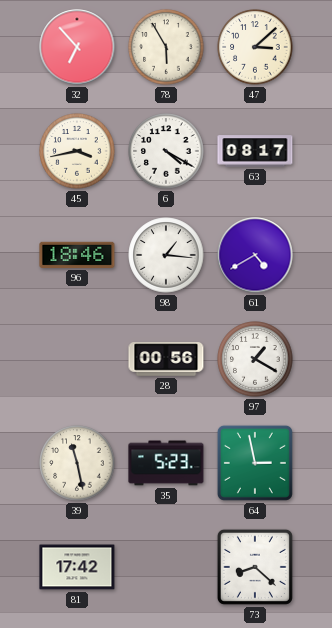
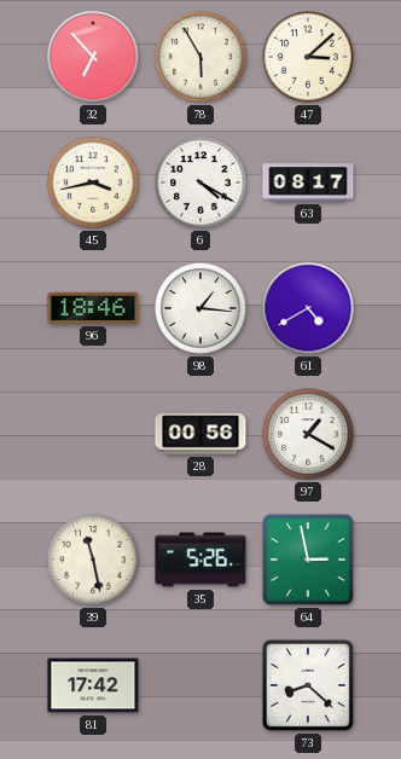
35: 5:23 -> 5:26 (200, 560)
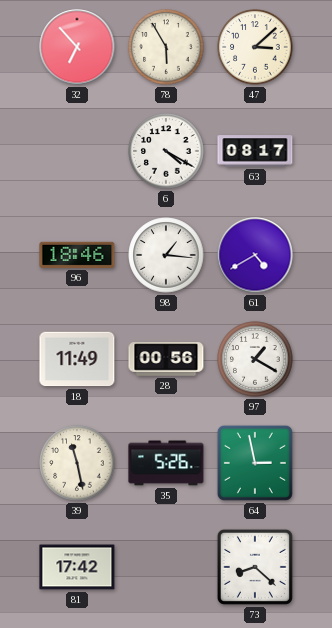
45: 3:43 -> none (93, 182)
18: none -> 11:49 (77, 359)
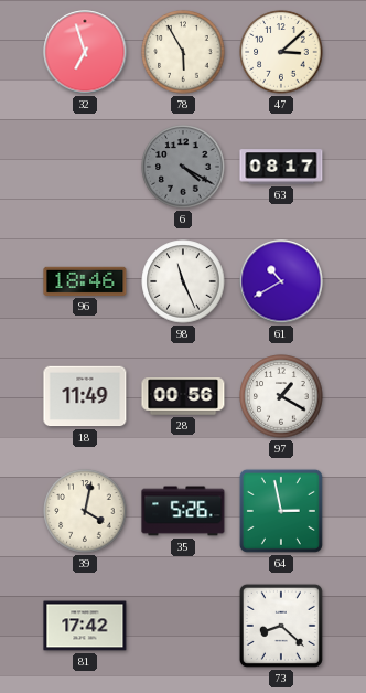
32: 6:53 -> 6:57 (85, 52)
6 dial: white -> grey (183, 167)
98: 1:16 -> 11:26 (183, 281)
61: 4:40 -> 10:40 (281, 281)
39: 11:28 -> 4:02 (85, 511)
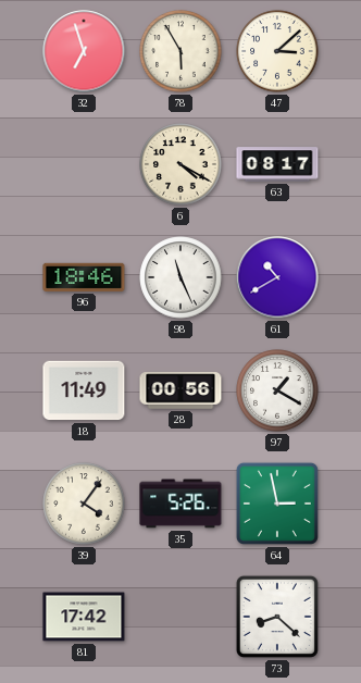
6 dial: grey -> cream (180, 164)
39: 4:02 -> 4:06 (84, 504)
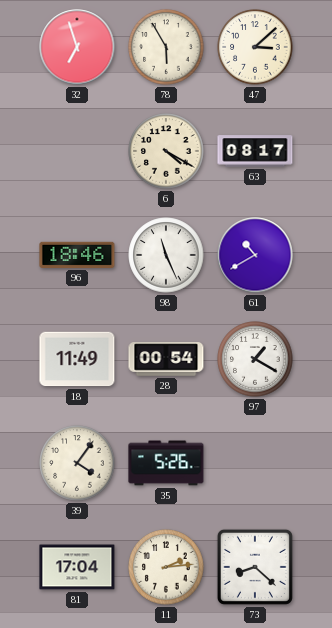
28: 00:56 -> 00:54 (166, 359)
64: 2:58 -> none (277, 504)
81: 17:42 -> 17:04 (77, 567)
11: none -> 2:14 (166, 567)
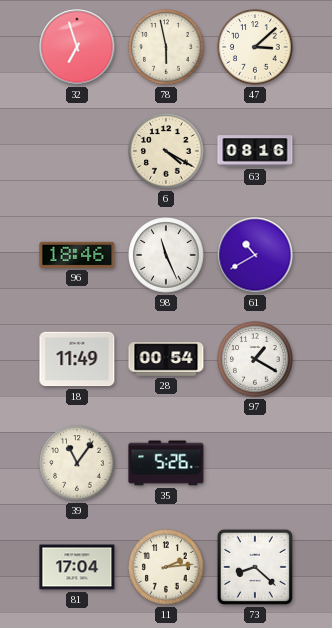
78: 5:55 -> 5:58 (166, 47)
63: 08:17 -> 08:16 (255, 151)
39: 4:06 -> 11:06 (77, 463)
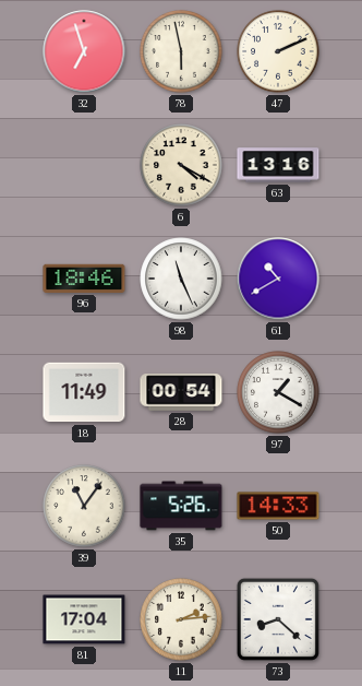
47: 3:08 -> 2:11 (278, 51)
63: 08:16 -> 13:16 (278, 165)
50: none -> 14:33 (278, 506)
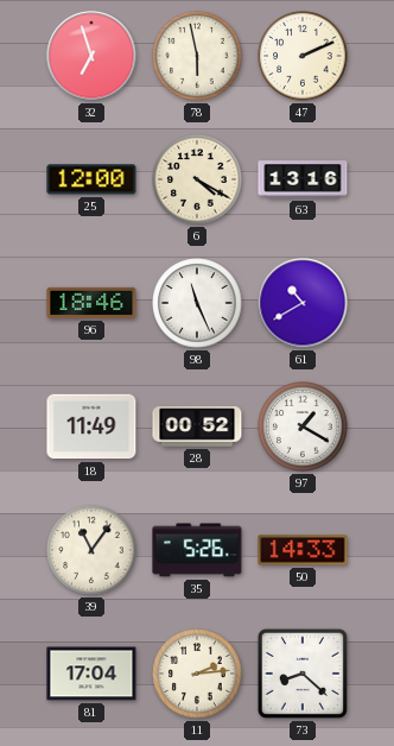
25: none -> 12:00 (91, 179)
28: 00:54 -> 00:52 (197, 426)
